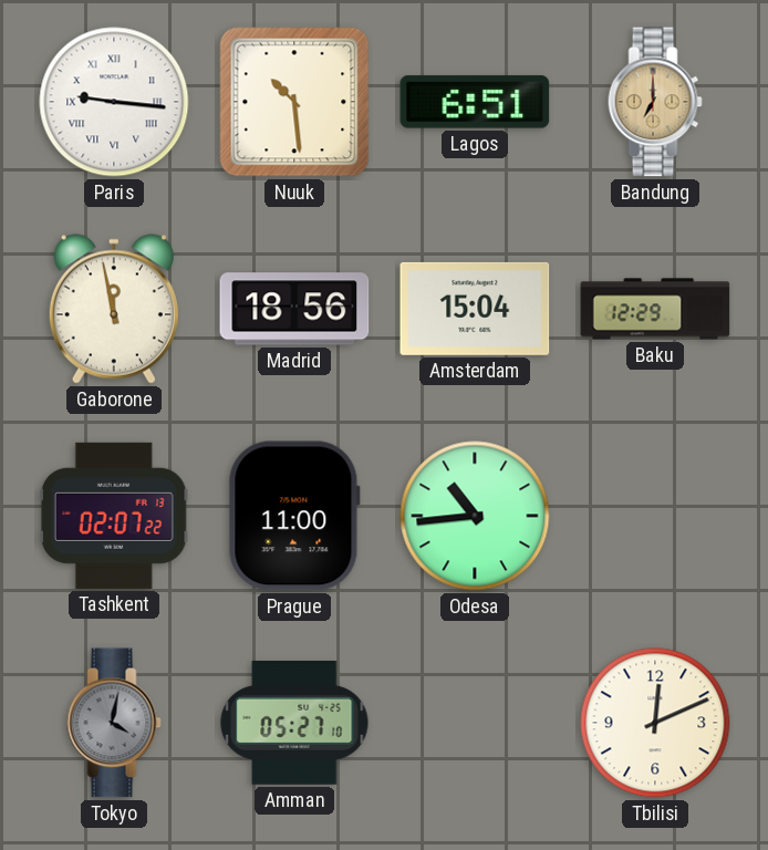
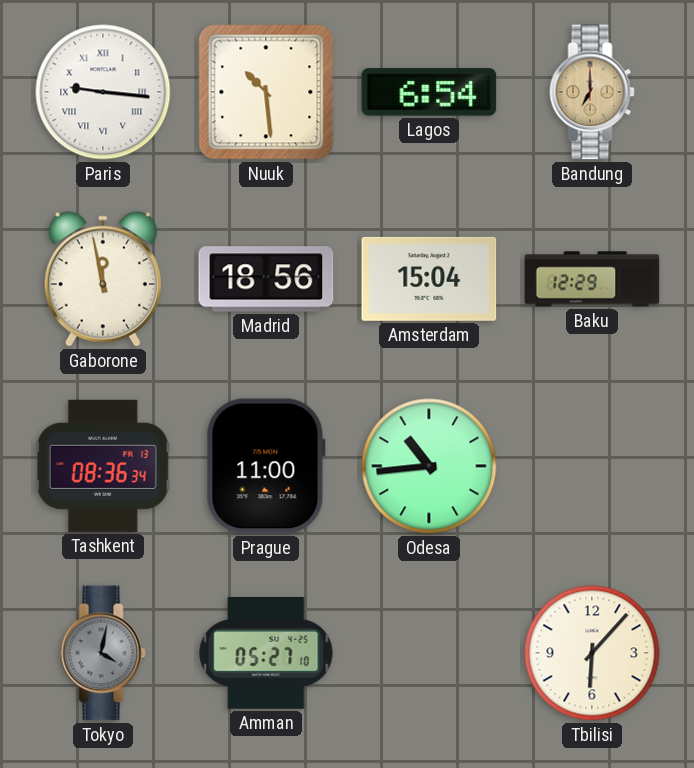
Lagos: 6:51 -> 6:54 (429, 92)
Tashkent: 02:07 -> 08:36 (103, 466)
Tbilisi: 12:11 -> 6:07 (592, 653)
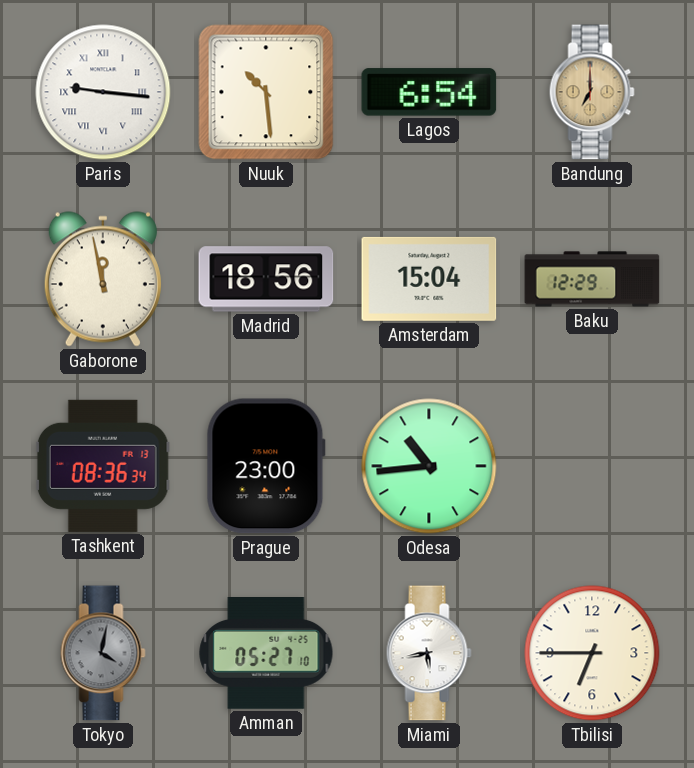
Prague: 11:00 -> 23:00 (266, 466)
Miami: none -> 5:43 (429, 653)
Tbilisi: 6:07 -> 6:45 (592, 653)
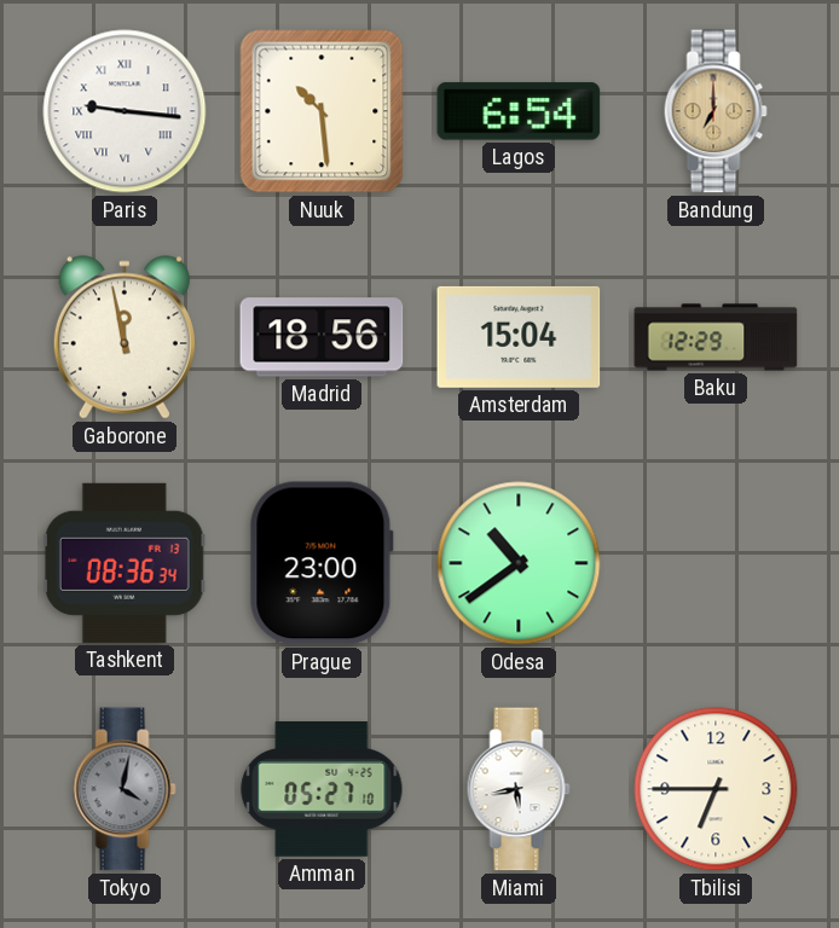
Odesa: 10:44 -> 10:39 (519, 563)
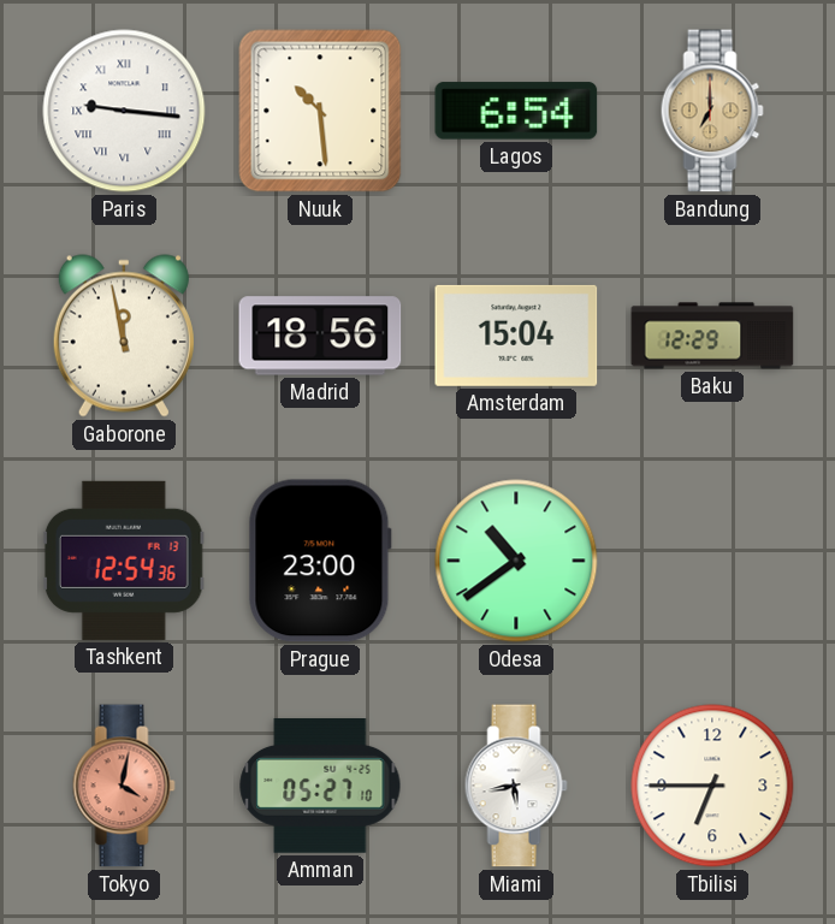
Tashkent: 08:36 -> 12:54 (124, 561)
Tokyo dial: grey -> salmon (124, 786)
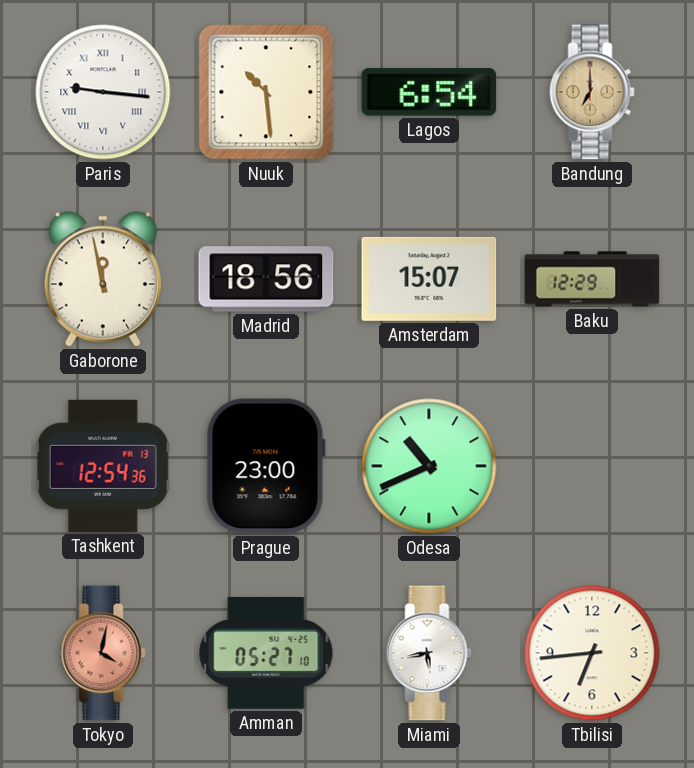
Amsterdam: 15:04 -> 15:07 (429, 279)
Odesa: 10:39 -> 10:41 (429, 466)
Tbilisi: 6:45 -> 6:44 (592, 653)
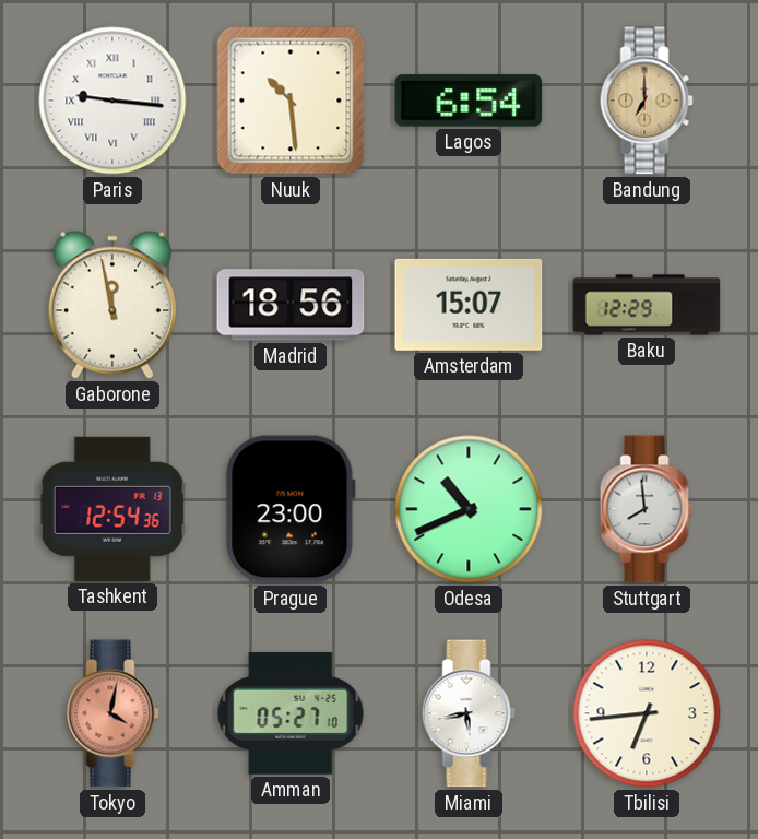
Stuttgart: none -> 7:59 (647, 509)
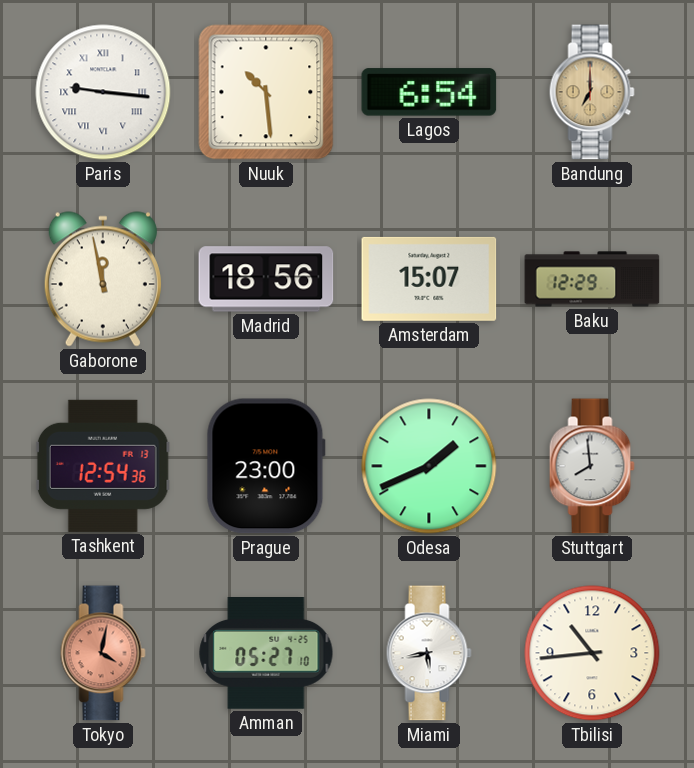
Odesa: 10:41 -> 1:41 (429, 466)
Tbilisi: 6:44 -> 10:44 (592, 653)
